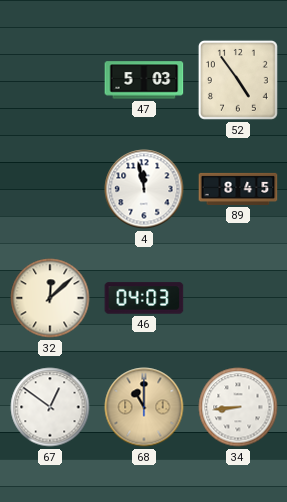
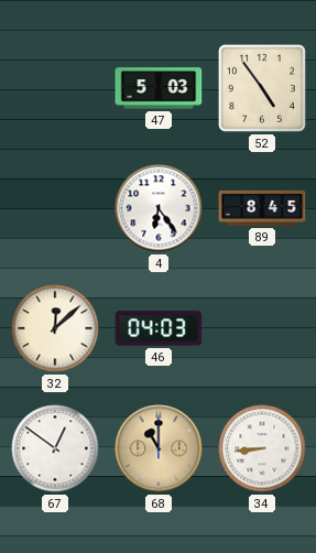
4: 11:58 -> 6:24 (159, 208)
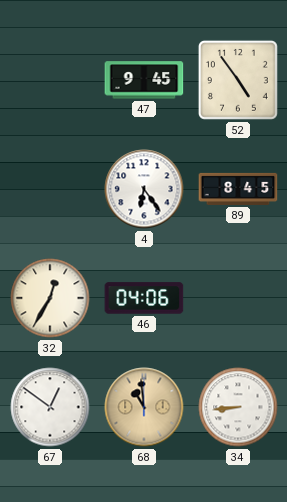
47: 5:03 -> 9:45 (144, 80)
32: 12:08 -> 12:35 (50, 298)
46: 04:03 -> 04:06 (144, 298)
68: 11:00 -> 10:59 (144, 407)
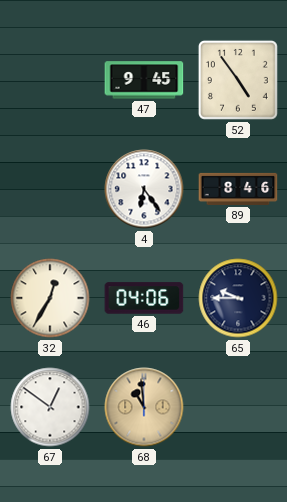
89: 8:45 -> 8:46 (238, 189)
65: none -> 9:45 (238, 298)
34: 8:44 -> none (238, 407)
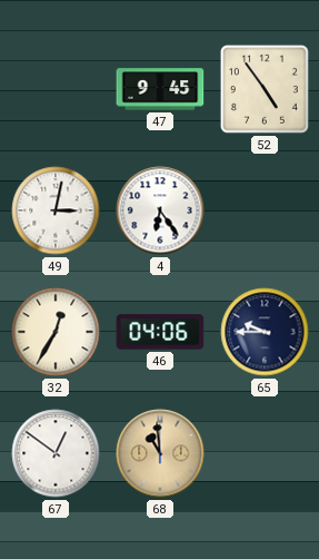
49: none -> 3:02 (56, 210)
89: 8:46 -> none (238, 189)
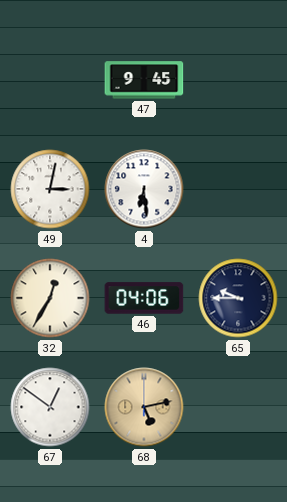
52: 4:54 -> none (265, 89)
4: 6:24 -> 6:29 (144, 189)
68: 10:59 -> 5:13 (144, 407)
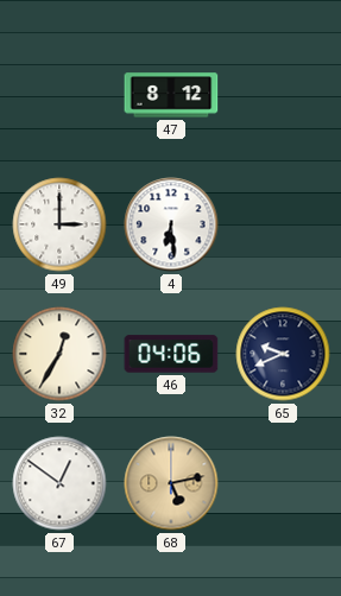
47: 9:45 -> 8:12 (171, 95)
49: 3:02 -> 3:00 (59, 224)
65: 9:45 -> 9:41 (283, 354)
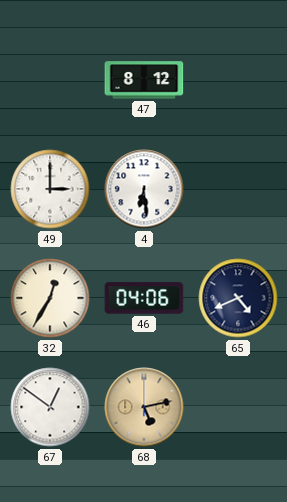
65: 9:41 -> 4:41 (238, 298)
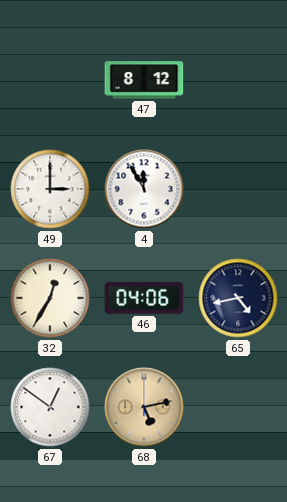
4: 6:29 -> 11:55 (144, 189)
65: 4:41 -> 4:43 (238, 298)
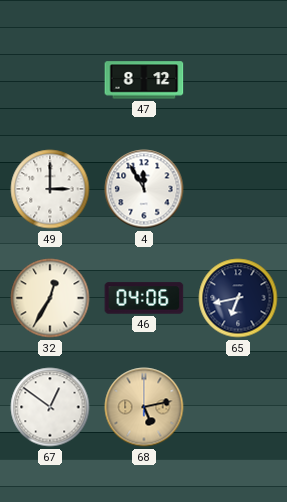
65: 4:43 -> 6:43 (238, 298)
